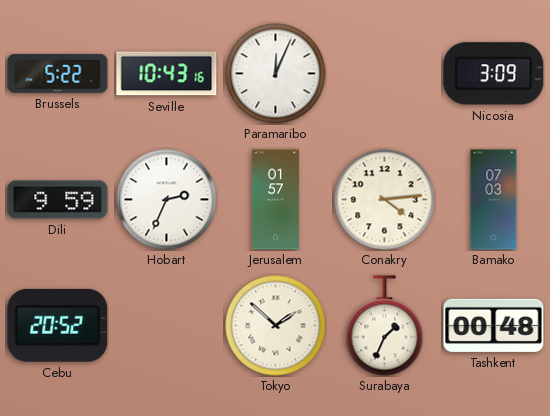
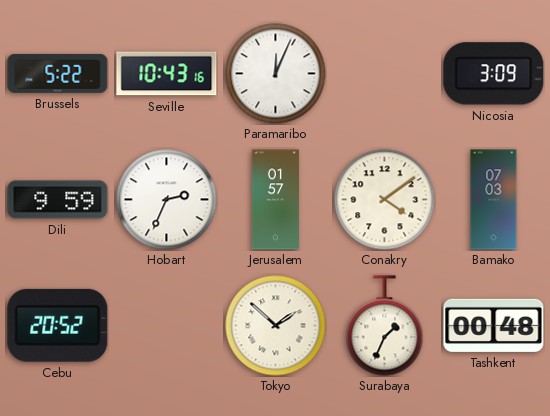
Conakry: 4:14 -> 4:09 (385, 200)
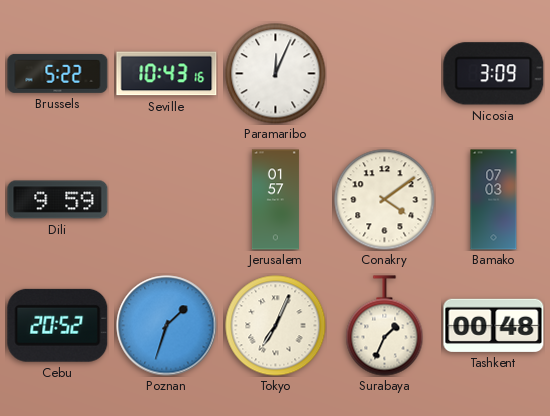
Hobart: 2:34 -> none (167, 200)
Poznan: none -> 1:33 (167, 326)
Tokyo: 1:52 -> 7:04 (276, 326)
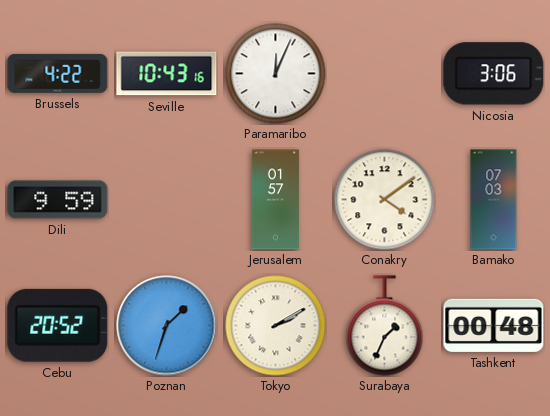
Brussels: 5:22 -> 4:22 (58, 73)
Nicosia: 3:09 -> 3:06 (494, 74)
Tokyo: 7:04 -> 2:10 (276, 326)
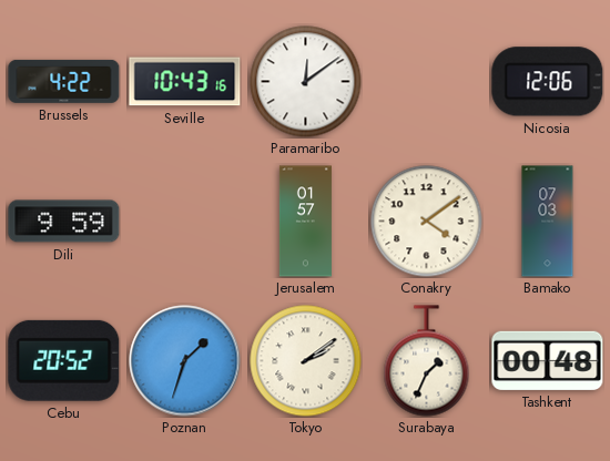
Paramaribo: 12:04 -> 12:09 (306, 82)
Nicosia: 3:06 -> 12:06 (548, 82)
Tokyo: 2:10 -> 2:09 (306, 361)
